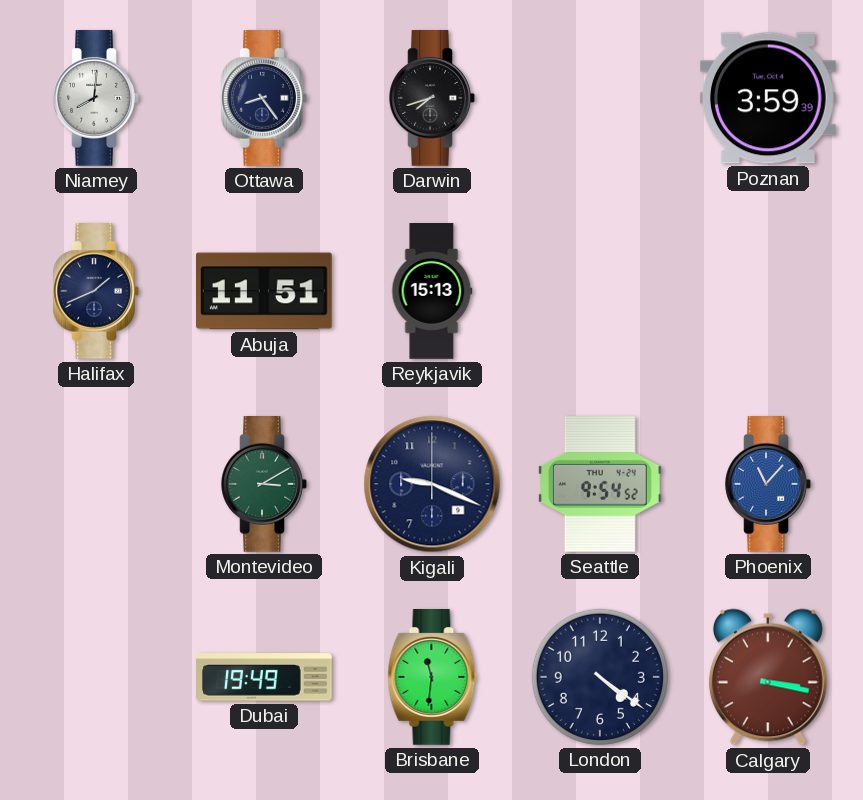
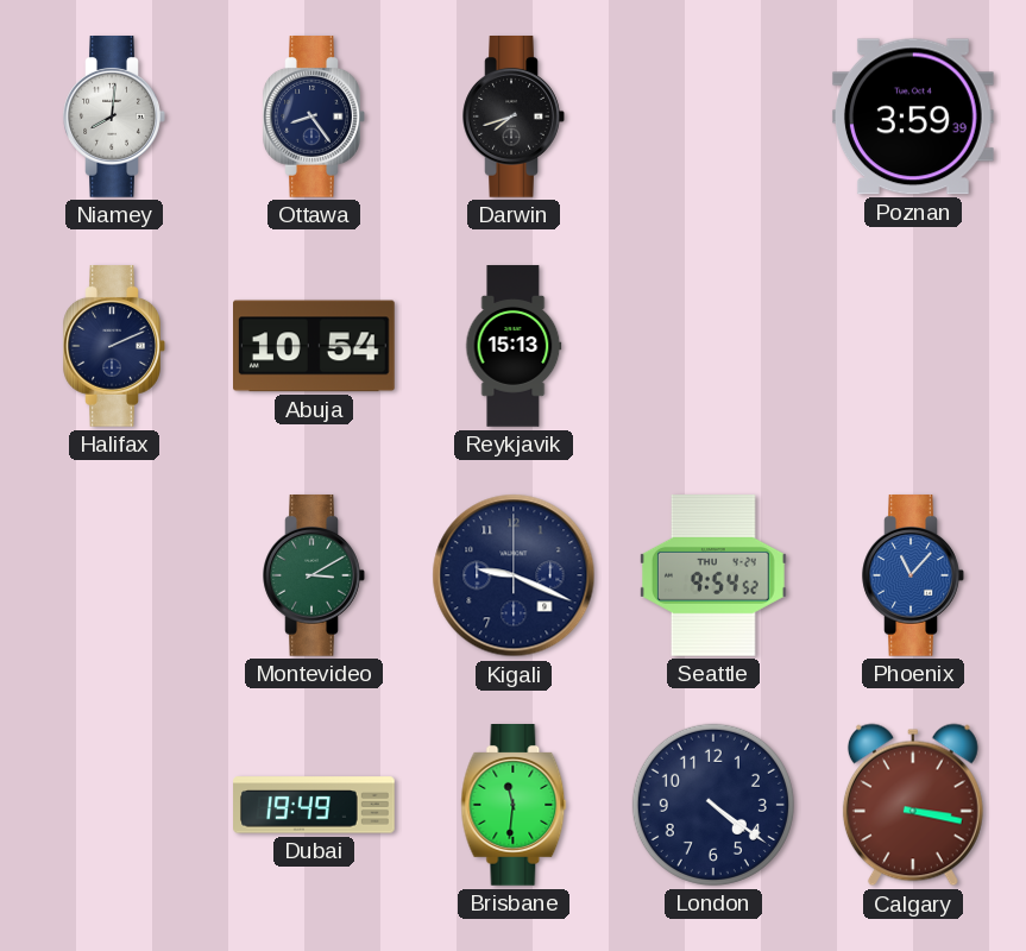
Halifax: 1:41 -> 2:11 (114, 347)
Abuja: 11:51 -> 10:54 (315, 346)
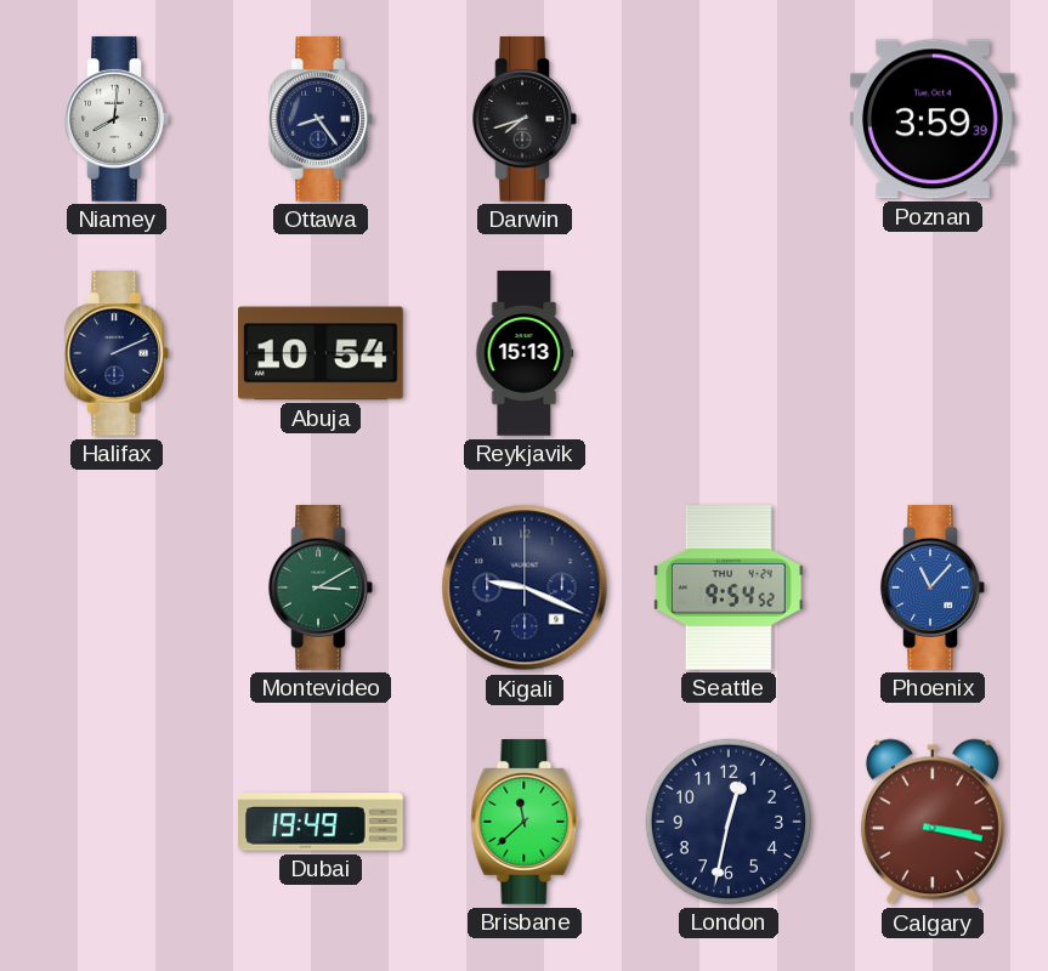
Brisbane: 11:31 -> 11:38 (525, 823)
London: 4:21 -> 12:32 (729, 822)
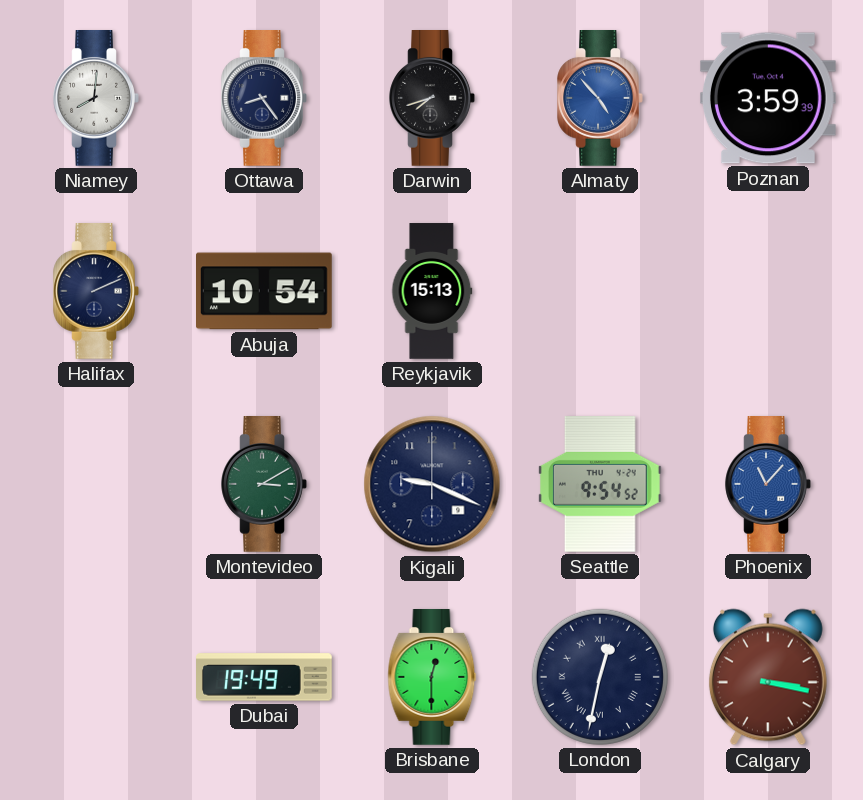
Almaty: none -> 4:53 (600, 99)
Brisbane: 11:38 -> 12:30 (432, 678)
London numerals: Arabic -> Roman (600, 677)
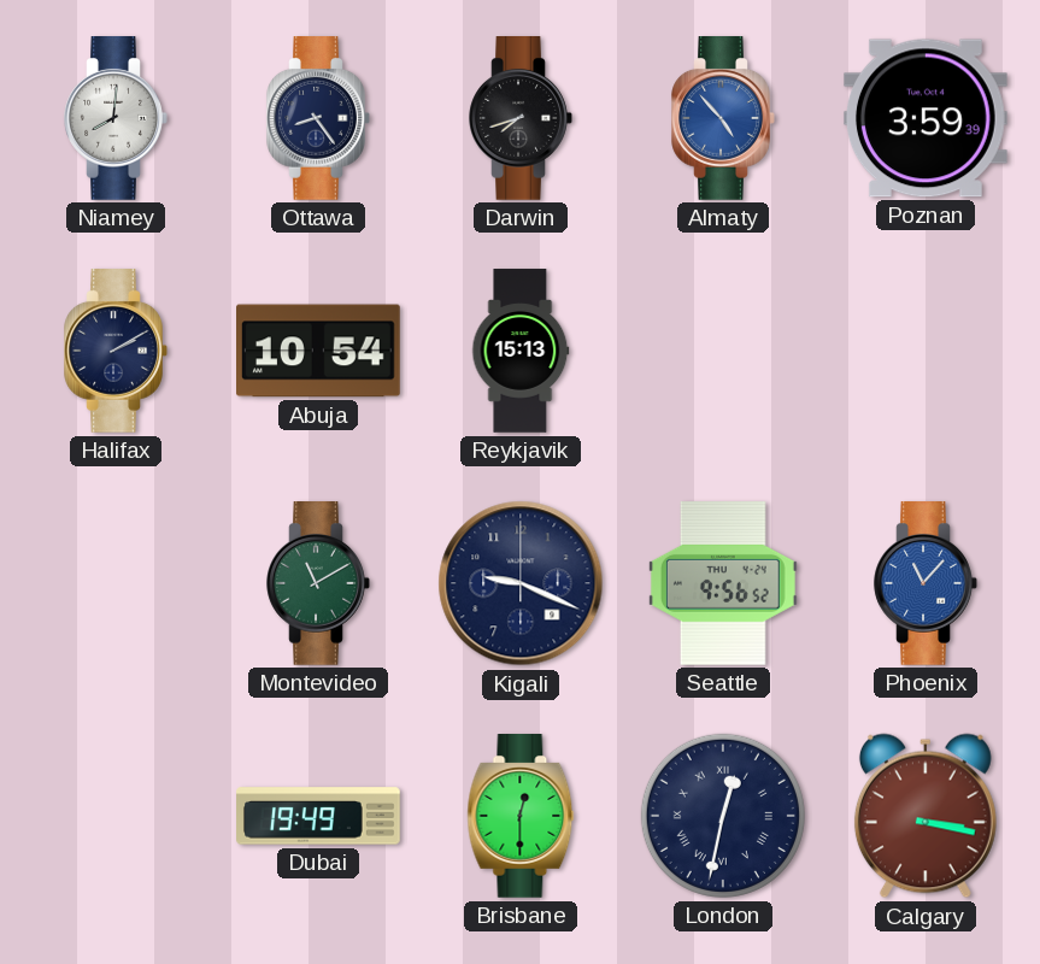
Halifax: 2:11 -> 2:10 (116, 352)
Montevideo: 3:10 -> 11:10 (318, 584)
Seattle: 9:54 -> 9:56 (723, 584)
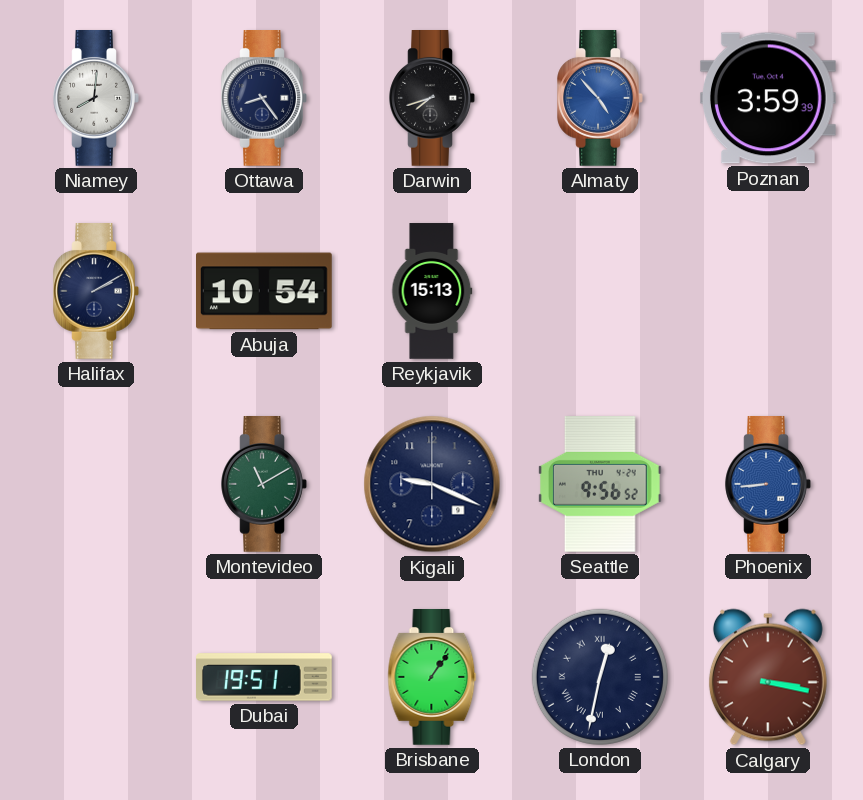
Phoenix: 11:07 -> 8:44 (768, 485)
Dubai: 19:49 -> 19:51 (264, 677)
Brisbane: 12:30 -> 1:06 (432, 678)
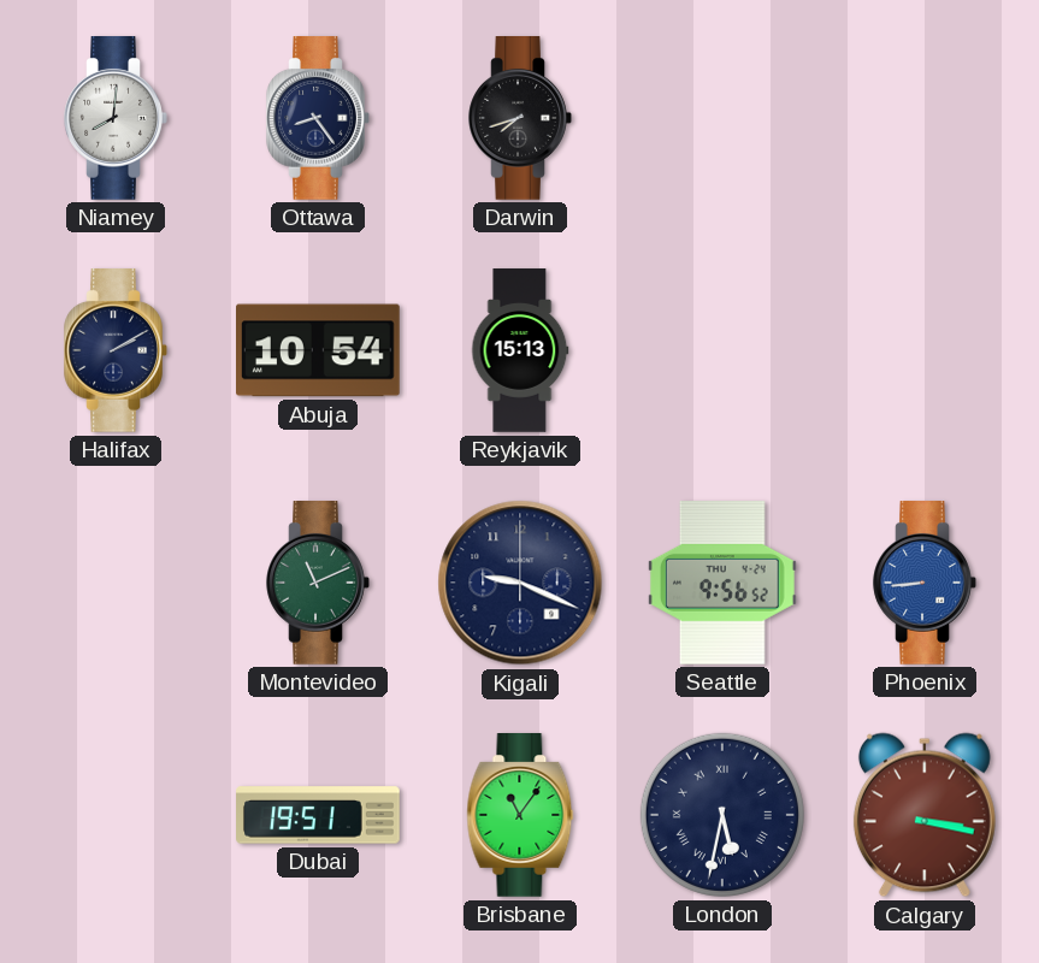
Almaty: 4:53 -> none (600, 99)
Poznan: 3:59 -> none (768, 98)
Montevideo: 11:10 -> 11:11 (318, 584)
Brisbane: 1:06 -> 11:06 (520, 816)
London: 12:32 -> 5:32 (722, 815)
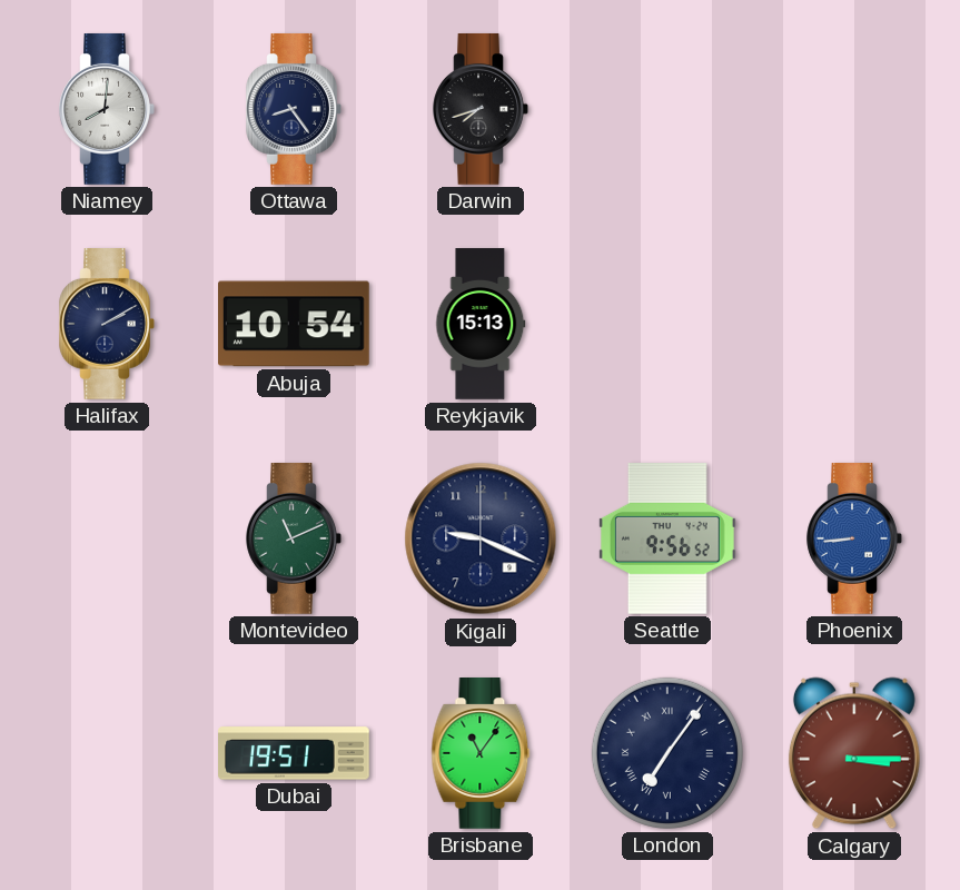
London: 5:32 -> 7:06 (667, 753)
Calgary: 3:17 -> 3:15 (854, 753)
